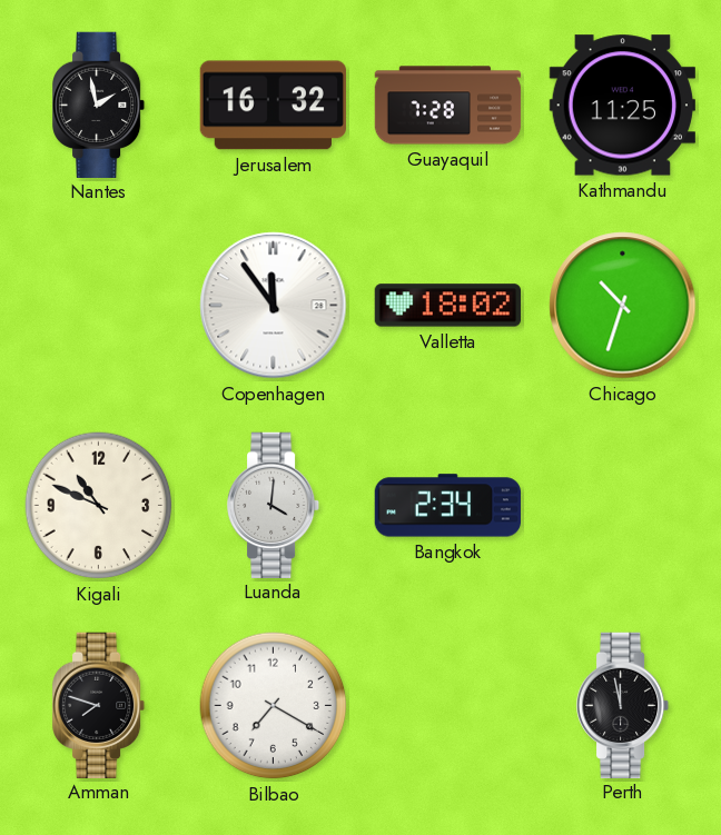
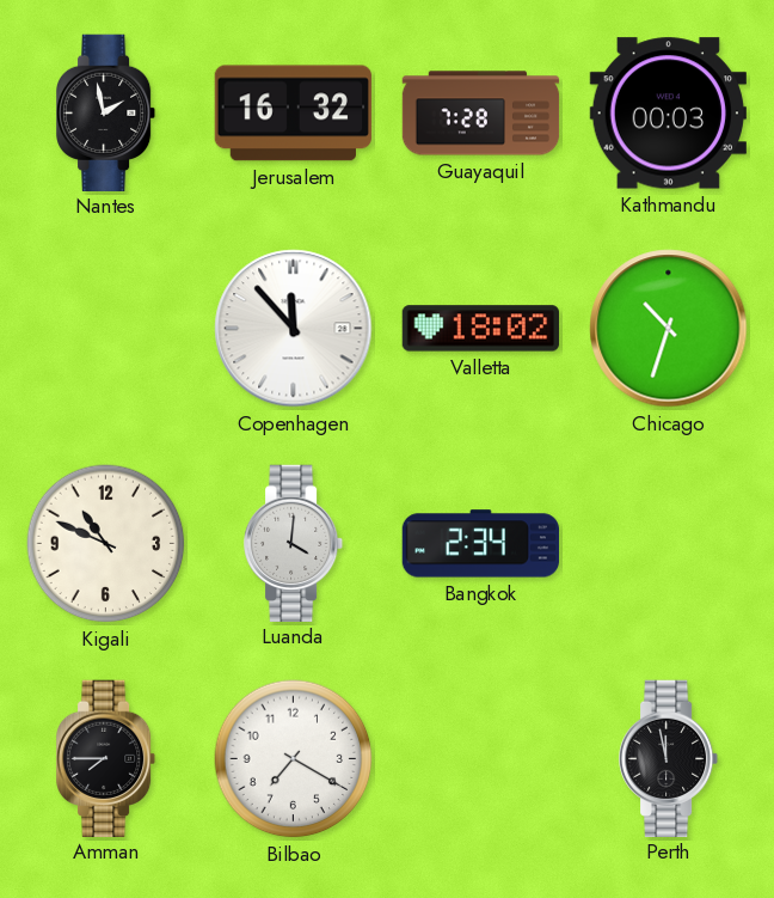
Kathmandu: 11:25 -> 00:03 (668, 114)
Copenhagen: 11:54 -> 11:53 (294, 329)
Amman: 7:48 -> 7:45 (107, 758)
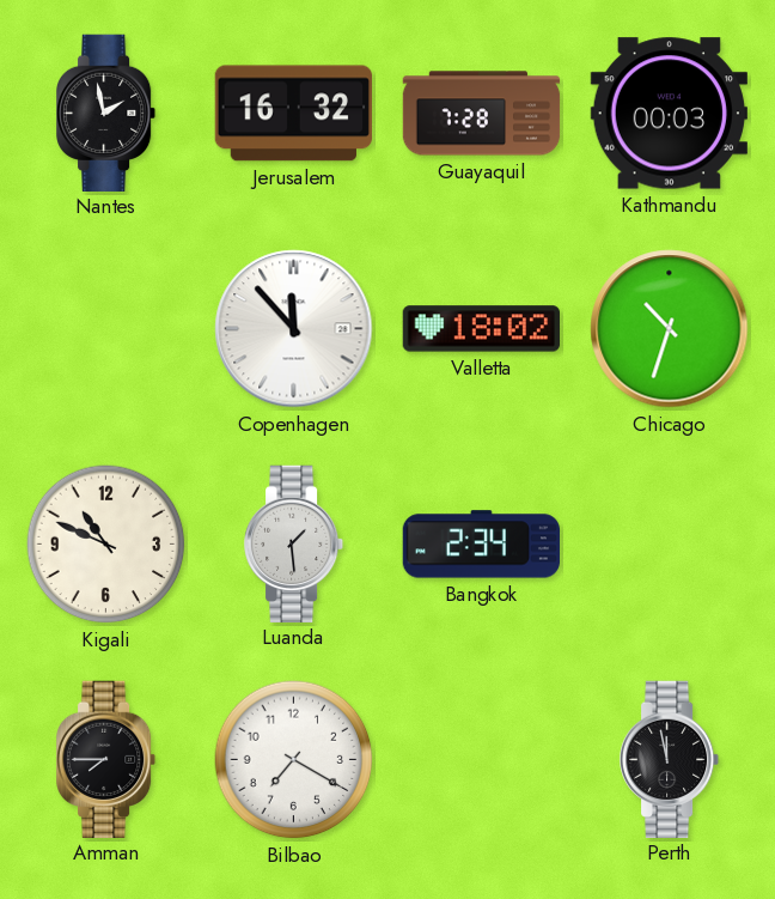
Luanda: 4:01 -> 1:29 (295, 543)
